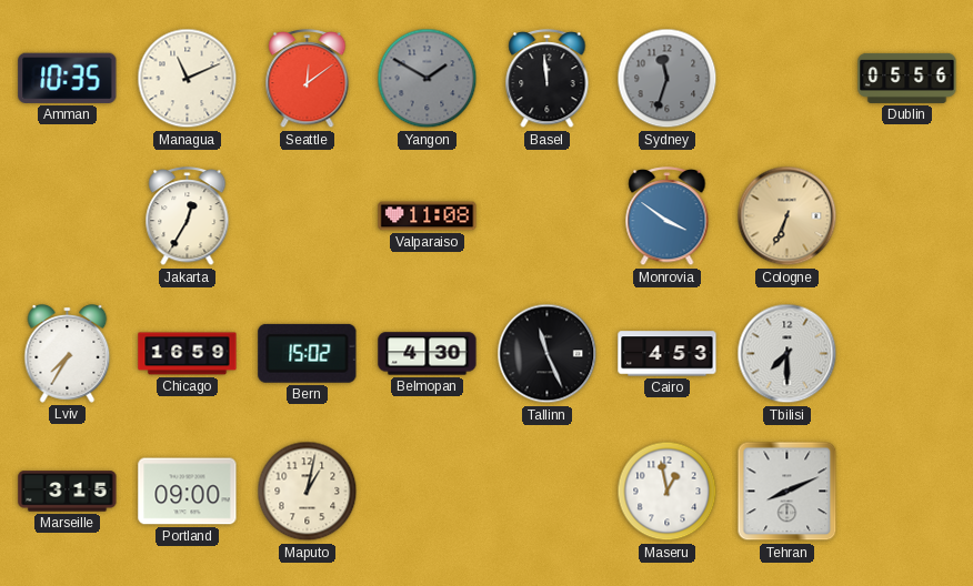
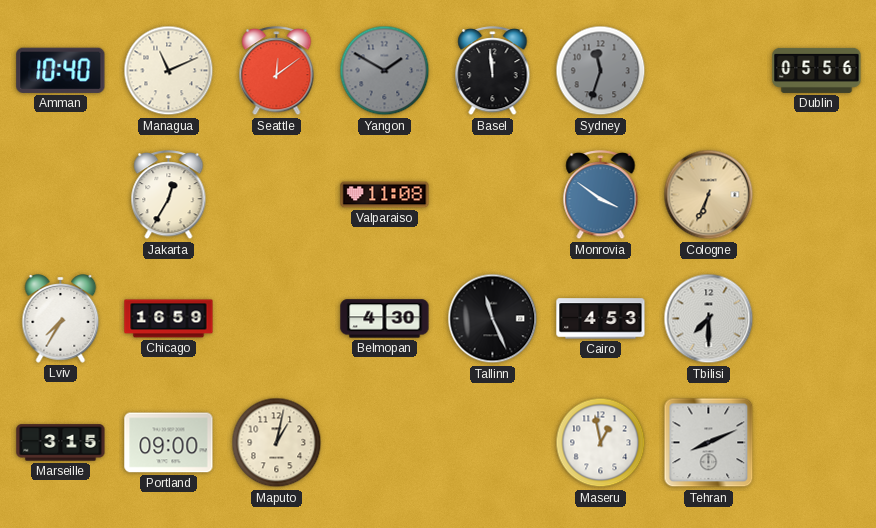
Amman: 10:35 -> 10:40 (61, 70)
Bern: 15:02 -> none (308, 353)
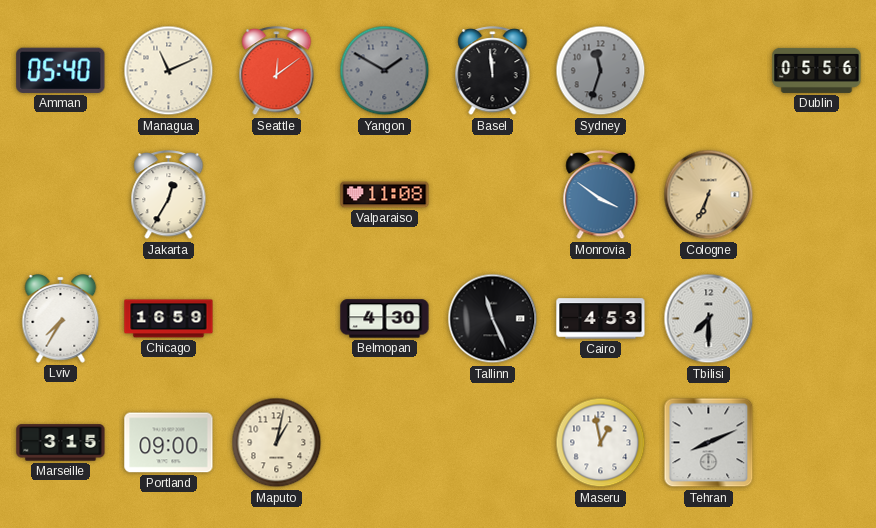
Amman: 10:40 -> 05:40 (61, 70)
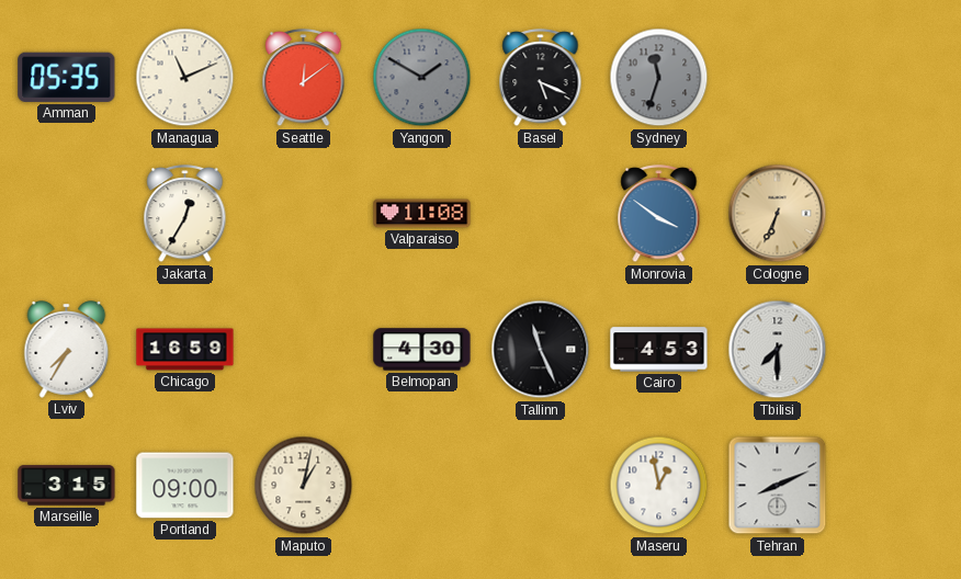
Amman: 05:40 -> 05:35 (67, 77)
Basel: 11:59 -> 5:19 (541, 78)
Dublin: 05:56 -> none (817, 70)
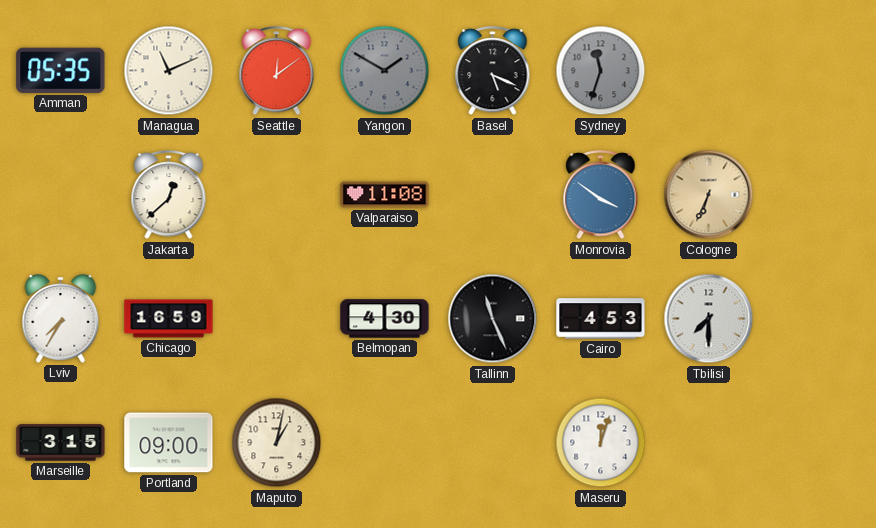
Jakarta: 12:35 -> 12:38 (169, 195)
Maseru: 12:58 -> 12:03 (601, 443)
Tehran: 8:11 -> none (778, 486)
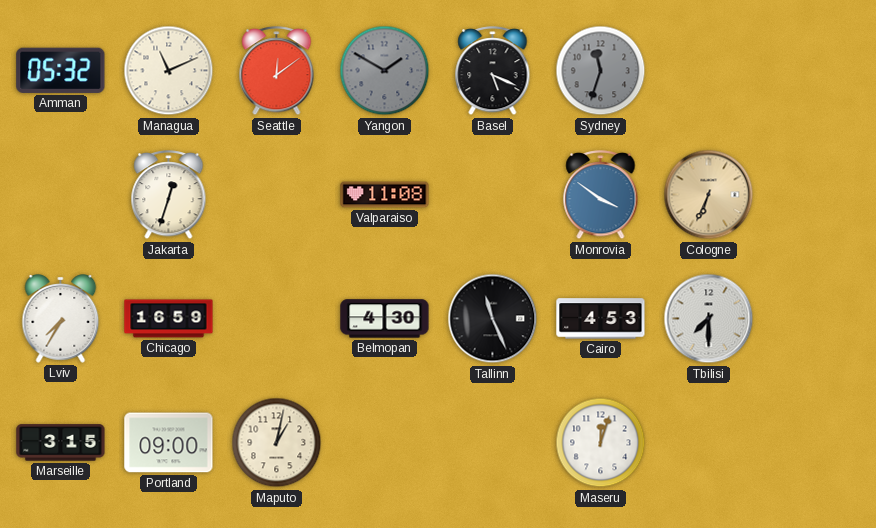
Amman: 05:35 -> 05:32 (61, 70)
Jakarta: 12:38 -> 12:33 (169, 195)
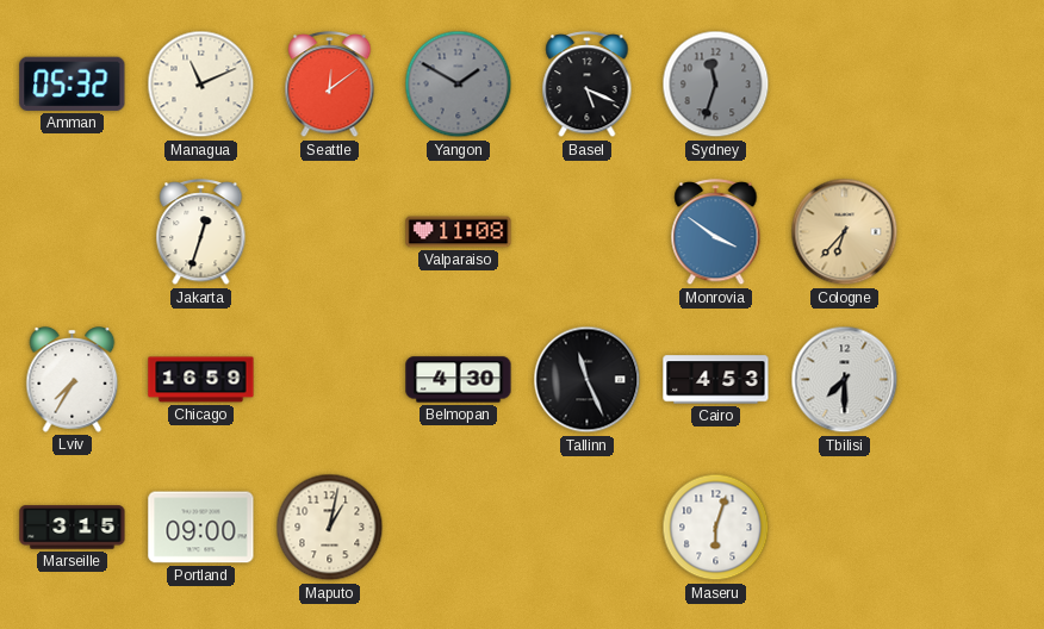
Cologne: 6:34 -> 6:37 (845, 232)
Maseru: 12:03 -> 6:03 (716, 528)
